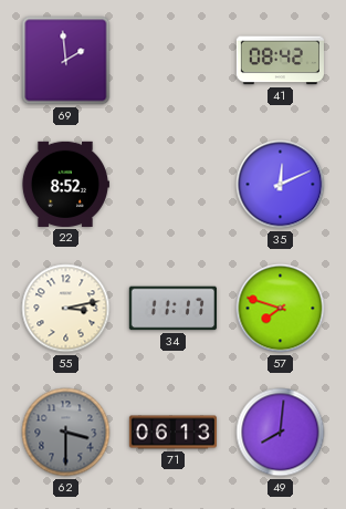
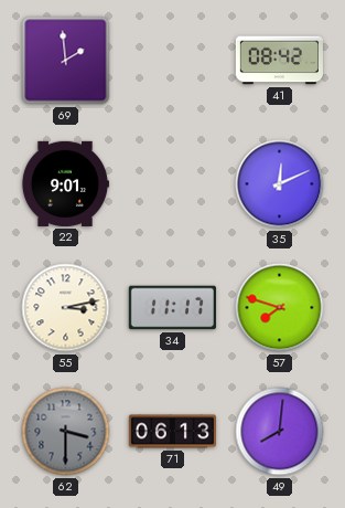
22: 8:52 -> 9:01 (65, 183)
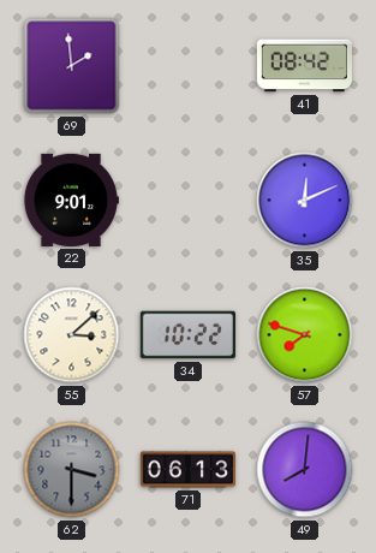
55: 3:13 -> 3:08 (72, 335)
34: 11:17 -> 10:22 (187, 335)
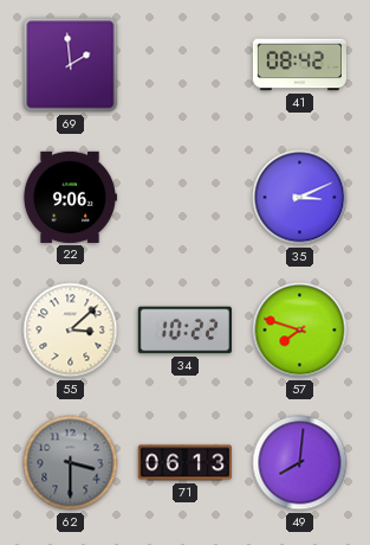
22: 9:01 -> 9:06 (70, 197)
35: 12:11 -> 3:11 (300, 198)
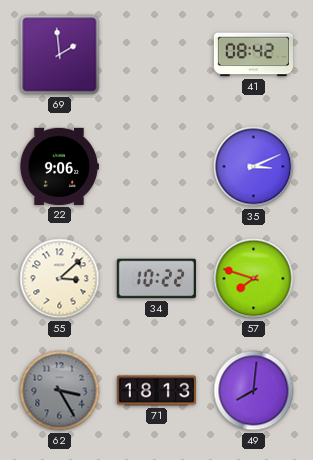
62: 3:30 -> 3:25 (60, 391)
71: 06:13 -> 18:13 (156, 391)
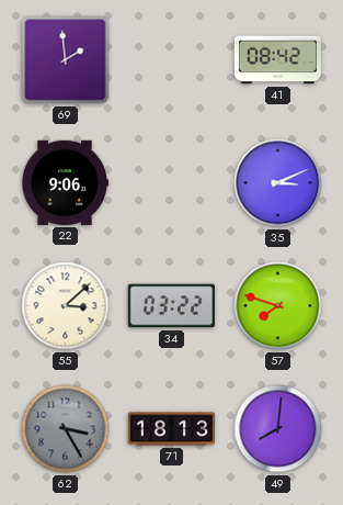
34: 10:22 -> 03:22 (171, 306)
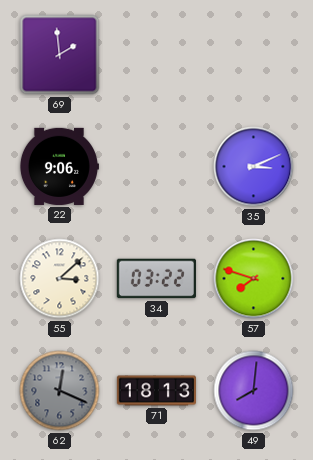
41: 08:42 -> none (277, 60)
62: 3:25 -> 12:19 (60, 391)
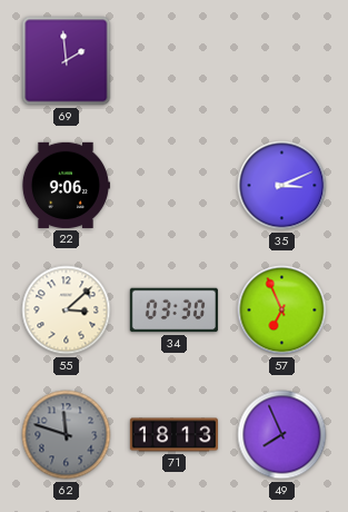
34: 03:22 -> 03:30 (173, 311)
57: 7:48 -> 6:56 (282, 311)
62: 12:19 -> 11:48 (67, 435)
49: 8:01 -> 7:56 (282, 435)
